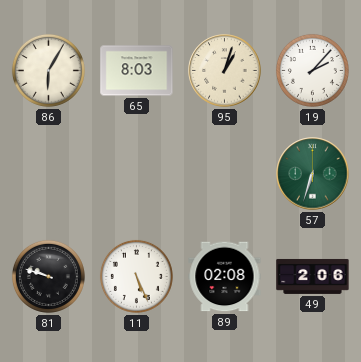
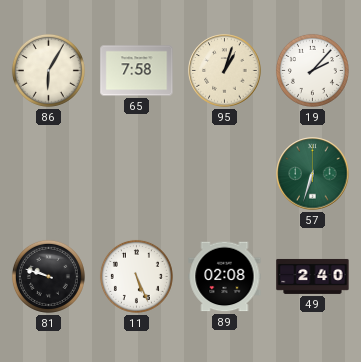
65: 8:03 -> 7:58 (137, 71)
49: 2:06 -> 2:40 (313, 276)
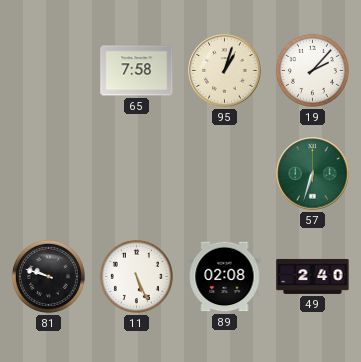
86: 6:05 -> none (48, 70)
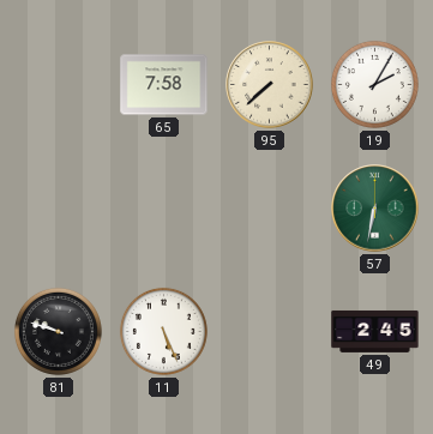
95: 1:03 -> 7:38 (270, 85)
19: 2:07 -> 2:05 (374, 84)
57: 6:33 -> 6:32 (375, 209)
89: 02:08 -> none (225, 277)
49: 2:40 -> 2:45 (375, 331)
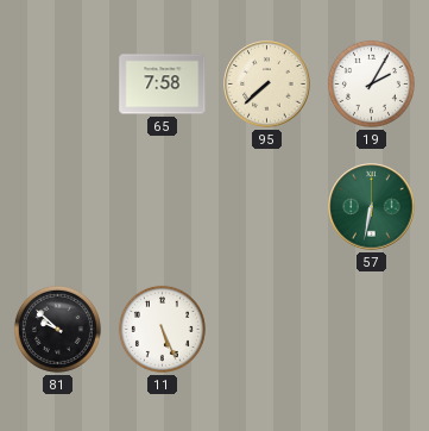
81: 9:48 -> 9:52 (57, 329)
49: 2:45 -> none (375, 331)
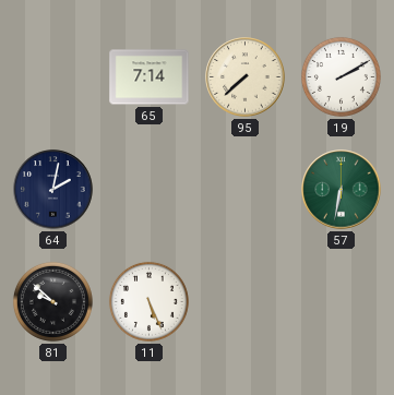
65: 7:58 -> 7:14 (150, 77)
19: 2:05 -> 2:10 (341, 76)
64: none -> 2:02 (53, 190)
